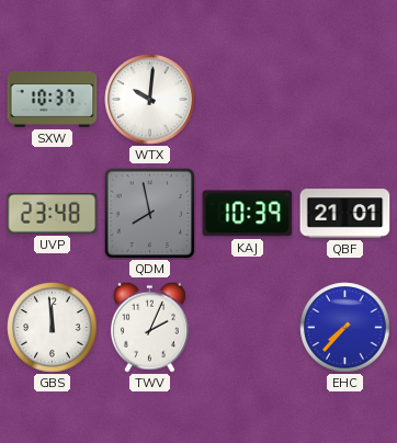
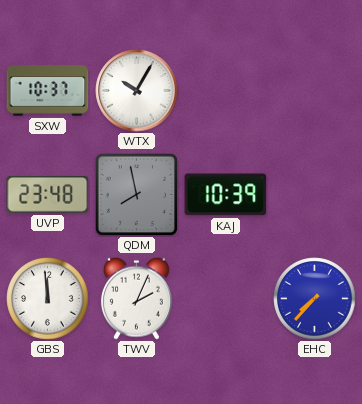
WTX: 10:01 -> 10:05 (137, 91)
QBF: 21:01 -> none (345, 214)
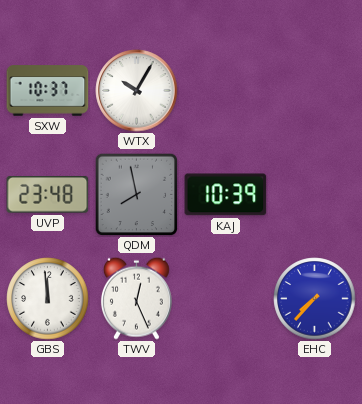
TWV: 2:04 -> 12:26 (136, 298)
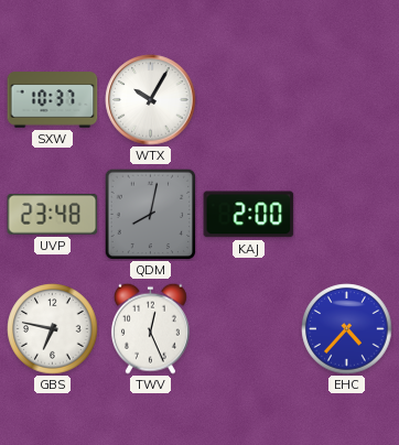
QDM: 7:58 -> 8:02 (150, 214)
KAJ: 10:39 -> 2:00 (249, 215)
GBS: 11:59 -> 6:47 (53, 329)
EHC: 7:37 -> 4:37 (347, 329)
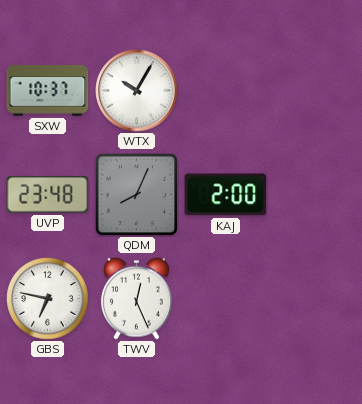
QDM: 8:02 -> 8:04 (136, 194)
EHC: 4:37 -> none (347, 329)
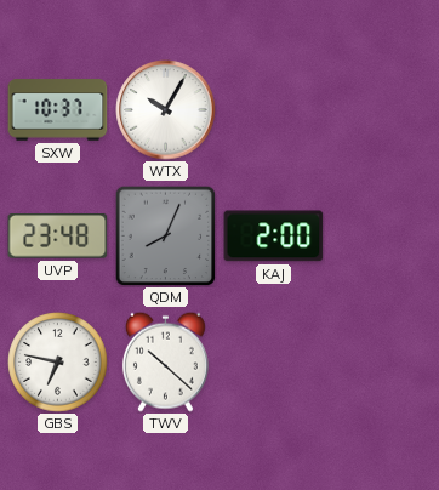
TWV: 12:26 -> 10:22 (165, 361)
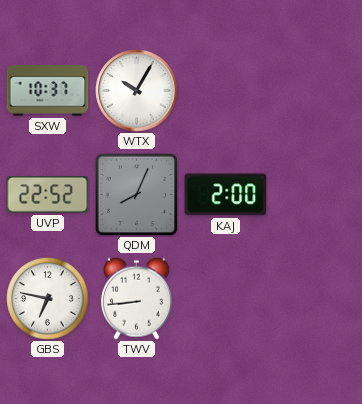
UVP: 23:48 -> 22:52 (48, 195)
TWV: 10:22 -> 8:44 (136, 298)
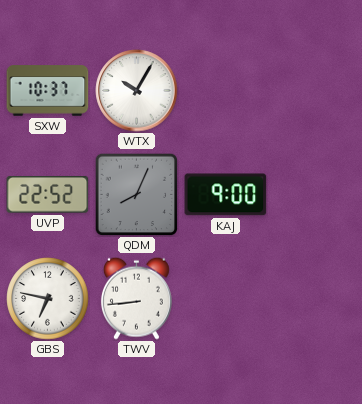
KAJ: 2:00 -> 9:00 (226, 195)
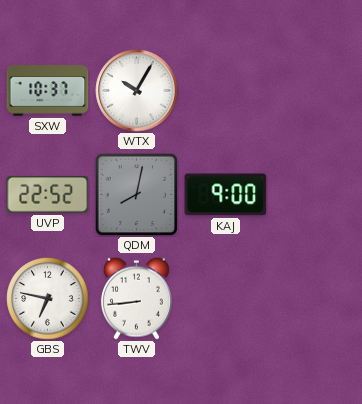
QDM: 8:04 -> 8:02 (136, 194)
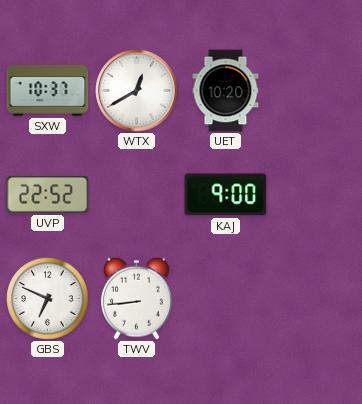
WTX: 10:05 -> 12:40 (137, 91)
UET: none -> 10:20 (226, 91)
QDM: 8:02 -> none (136, 194)
GBS: 6:47 -> 6:49 (48, 299)
